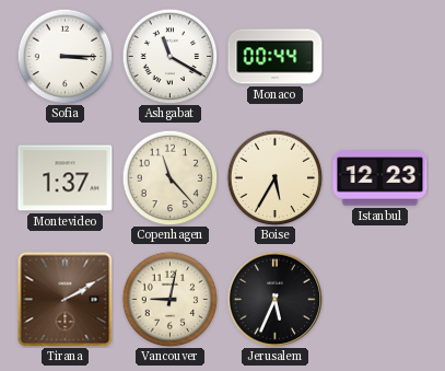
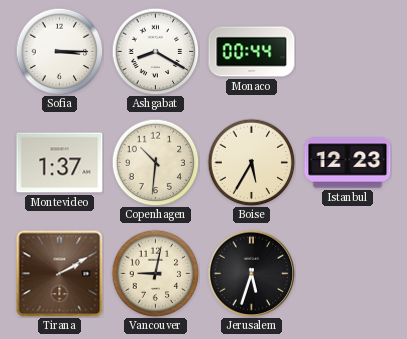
Ashgabat: 11:20 -> 8:20 (155, 51)
Copenhagen: 11:23 -> 10:31 (155, 162)
Jerusalem: 5:34 -> 5:33 (251, 273)
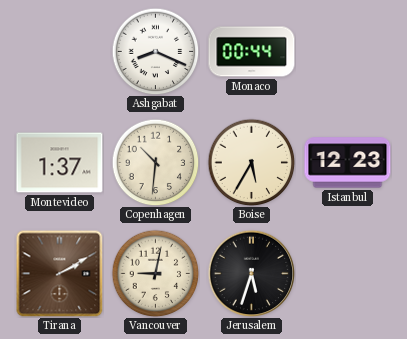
Sofia: 3:15 -> none (59, 51)
Ashgabat: 8:20 -> 8:19 (155, 51)
